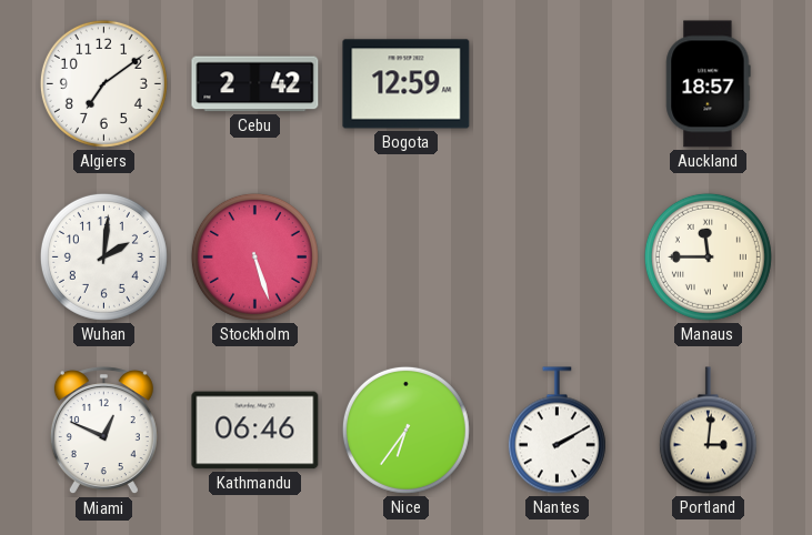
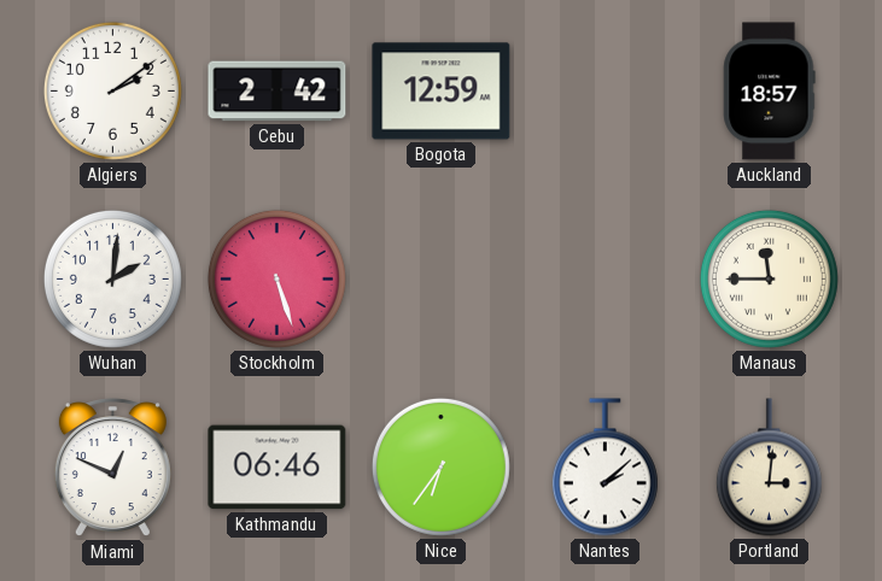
Algiers: 7:09 -> 2:09 (112, 90)
Nantes: 2:10 -> 2:08 (604, 468)
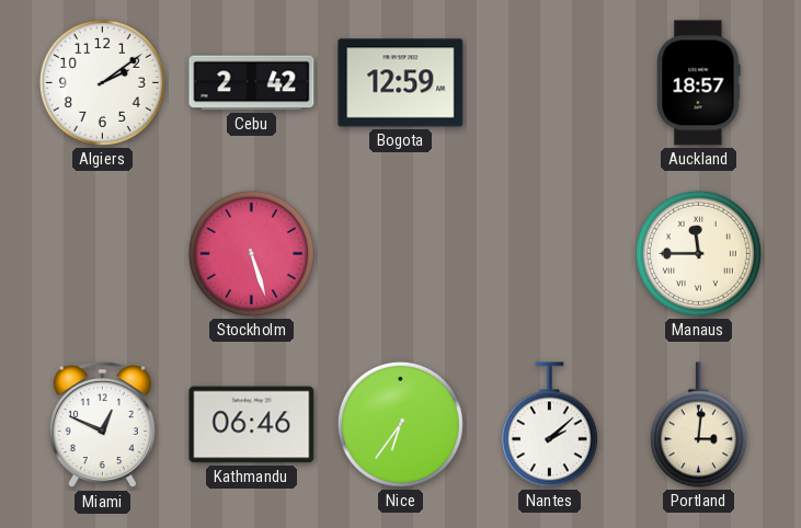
Wuhan: 2:01 -> none (112, 278)
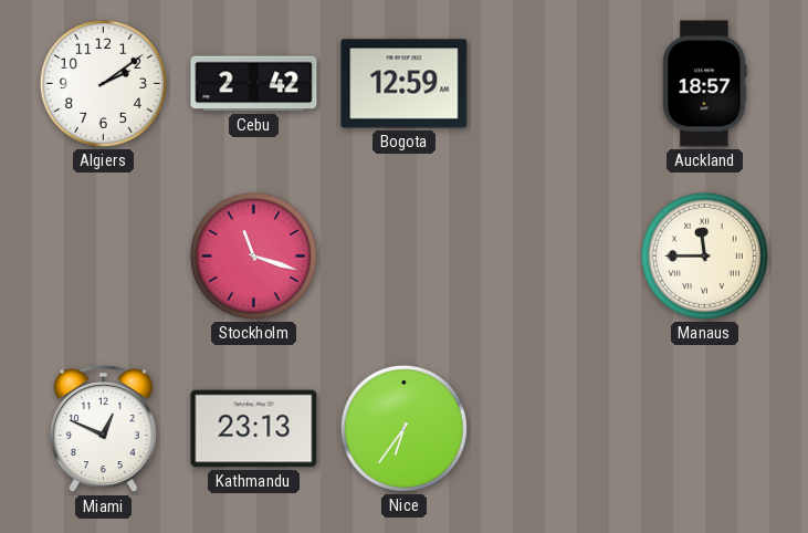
Stockholm: 5:27 -> 11:18 (253, 255)
Kathmandu: 06:46 -> 23:13 (254, 429)
Nantes: 2:08 -> none (549, 425)
Portland: 3:01 -> none (698, 425)
